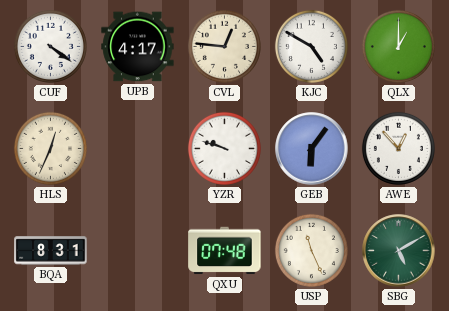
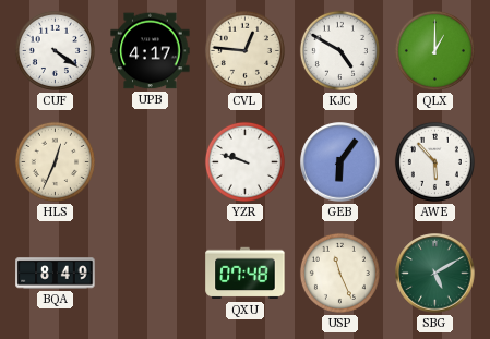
AWE: 12:53 -> 5:53 (434, 161)
BQA: 8:31 -> 8:49 (56, 274)
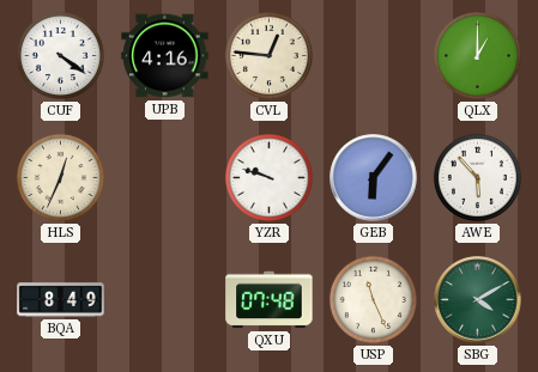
UPB: 4:17 -> 4:16 (165, 56)
KJC: 4:50 -> none (339, 50)
SBG: 5:10 -> 4:10 (478, 300)
